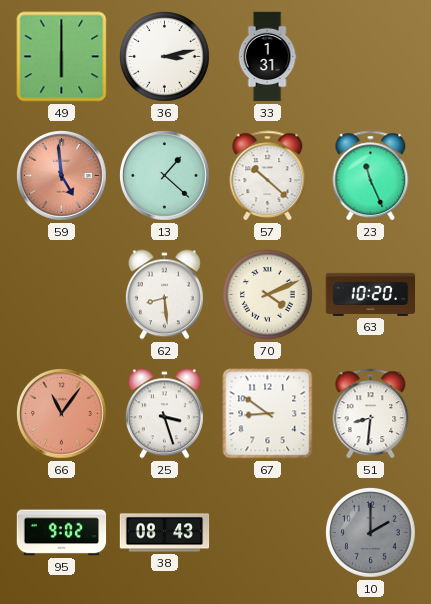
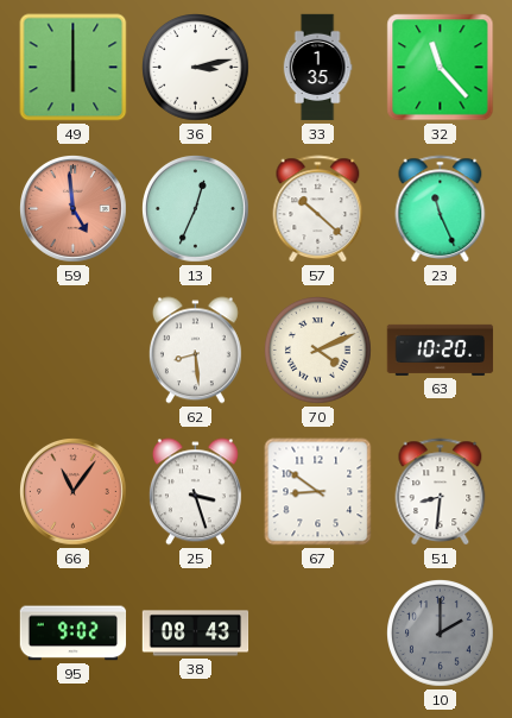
33: 1:31 -> 1:35 (317, 68)
32: none -> 11:23 (441, 68)
13: 1:22 -> 12:34 (196, 209)
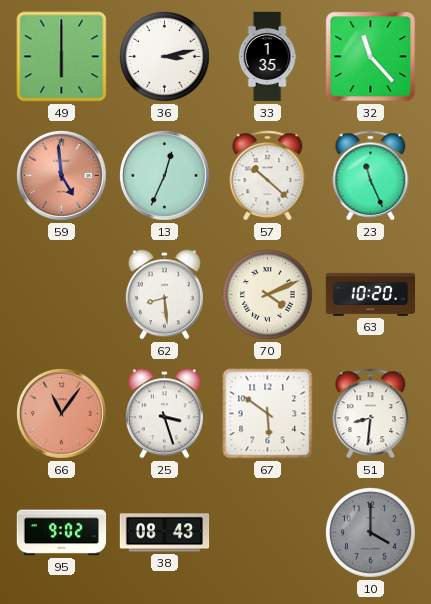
67: 8:51 -> 5:51 (268, 414)
10: 2:00 -> 4:00 (371, 533)
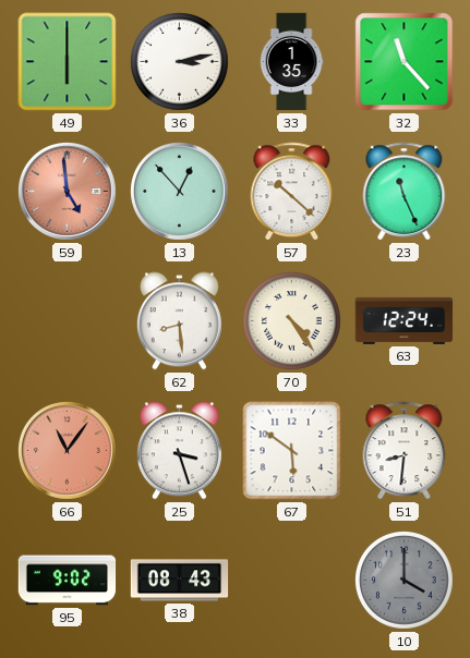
13: 12:34 -> 12:53 (180, 192)
70: 4:11 -> 4:24 (292, 321)
63: 10:20 -> 12:24 (405, 320)
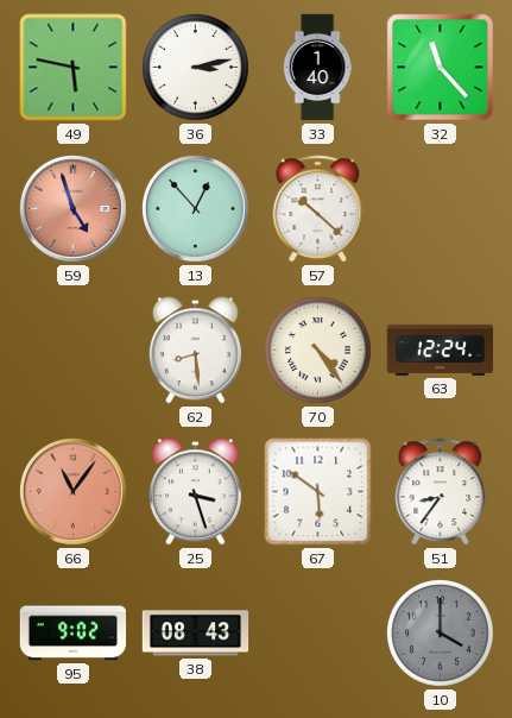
49: 6:00 -> 5:47 (74, 68)
33: 1:35 -> 1:40 (317, 68)
59: 4:59 -> 4:57 (74, 209)
23: 11:26 -> none (405, 192)
51: 8:31 -> 8:36 (441, 492)
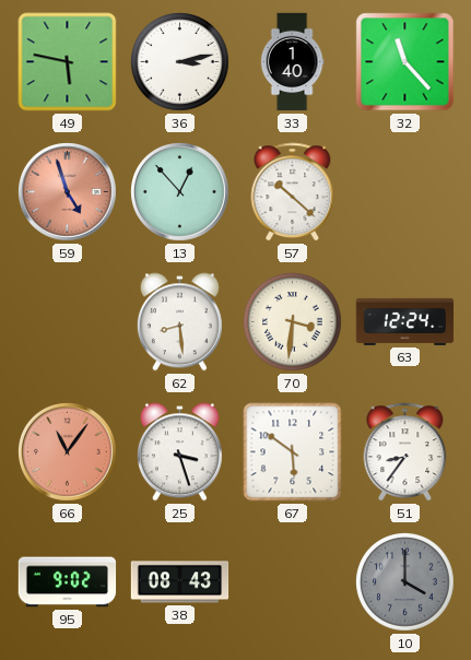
70: 4:24 -> 3:31 (293, 322)
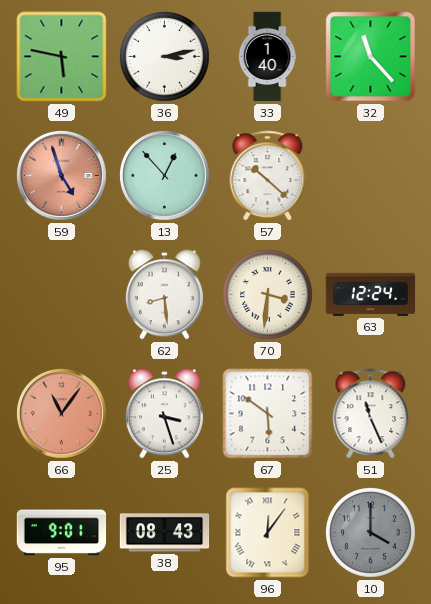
51: 8:36 -> 11:26 (371, 414)
95: 9:02 -> 9:01 (62, 533)
96: none -> 12:06 (268, 533)
